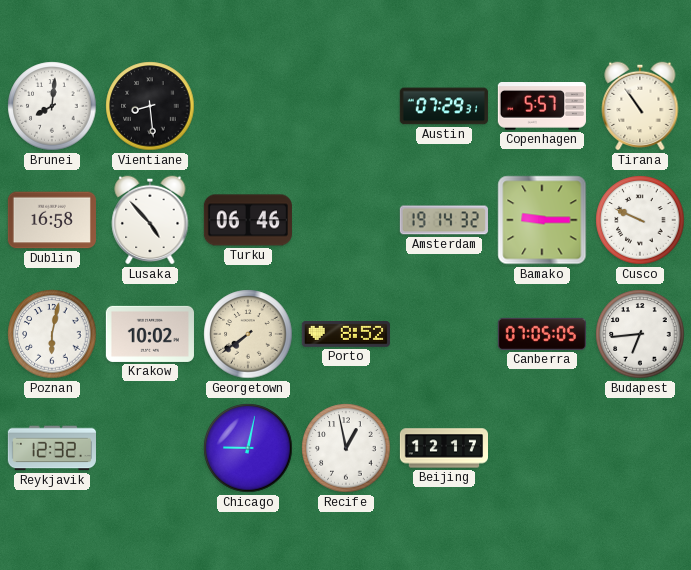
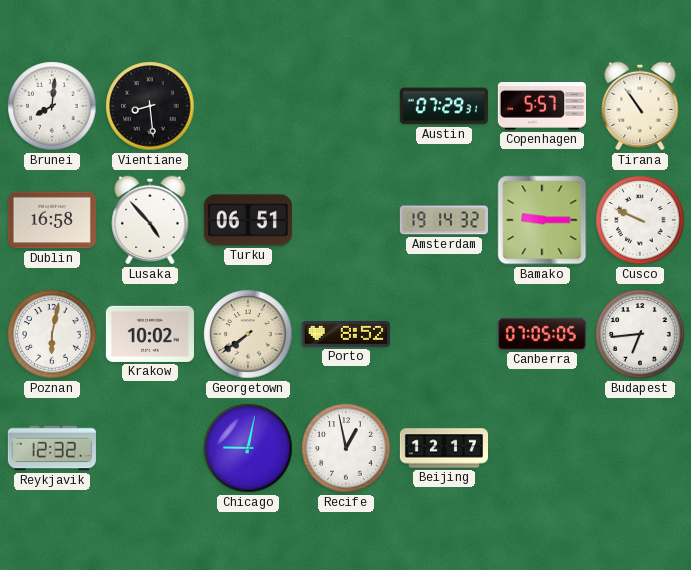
Turku: 06:46 -> 06:51 (248, 220)
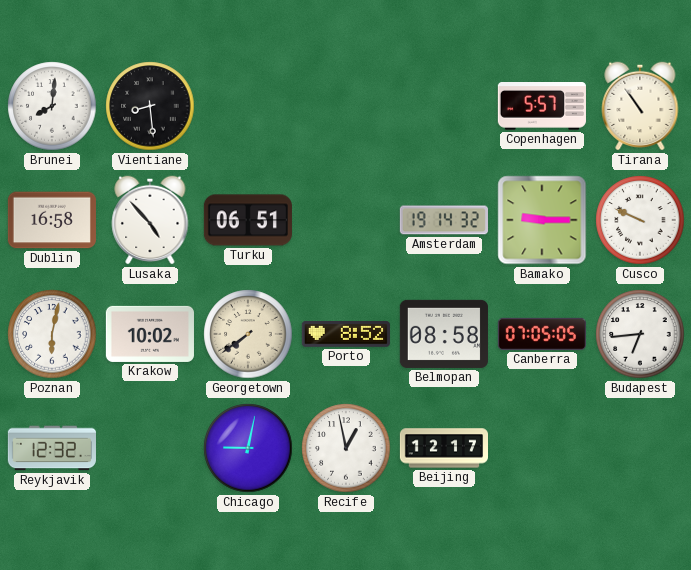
Austin: 07:29 -> none (444, 106)
Belmopan: none -> 08:58 (444, 334)
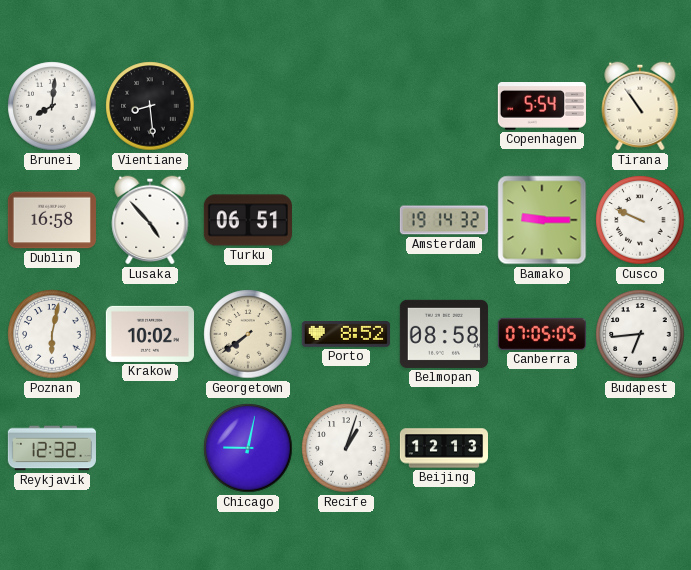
Copenhagen: 5:57 -> 5:54 (542, 106)
Recife: 12:58 -> 1:03 (346, 448)
Beijing: 12:17 -> 12:13 (443, 448)
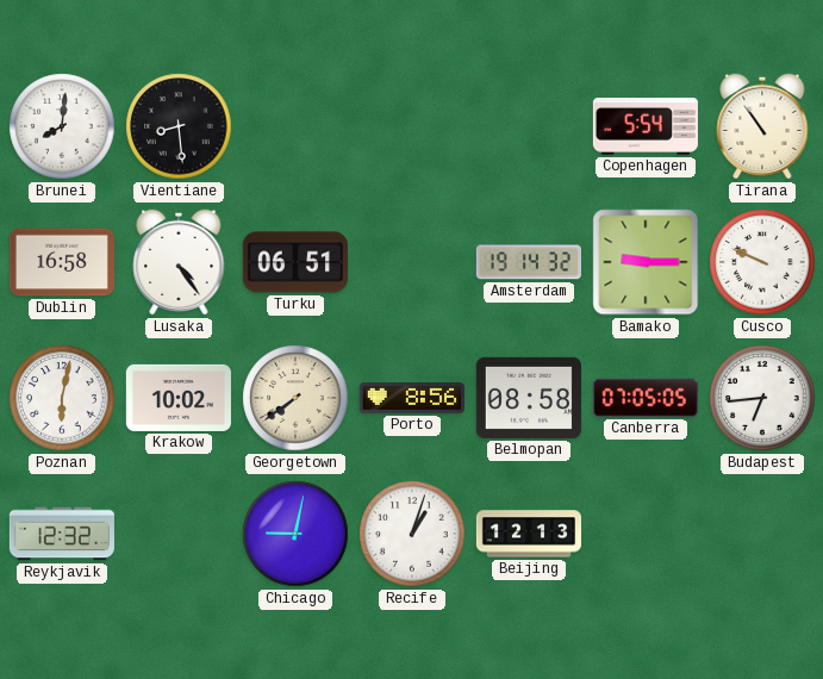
Lusaka: 4:53 -> 4:24 (179, 262)
Porto: 8:52 -> 8:56 (412, 398)
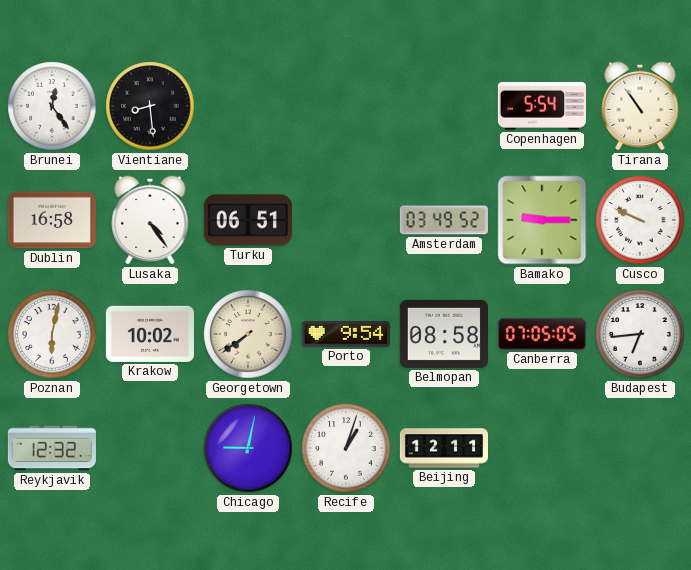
Brunei: 8:01 -> 12:24 (52, 106)
Amsterdam: 19:14 -> 03:49 (444, 220)
Porto: 8:56 -> 9:54 (346, 334)
Beijing: 12:13 -> 12:11 (443, 448)
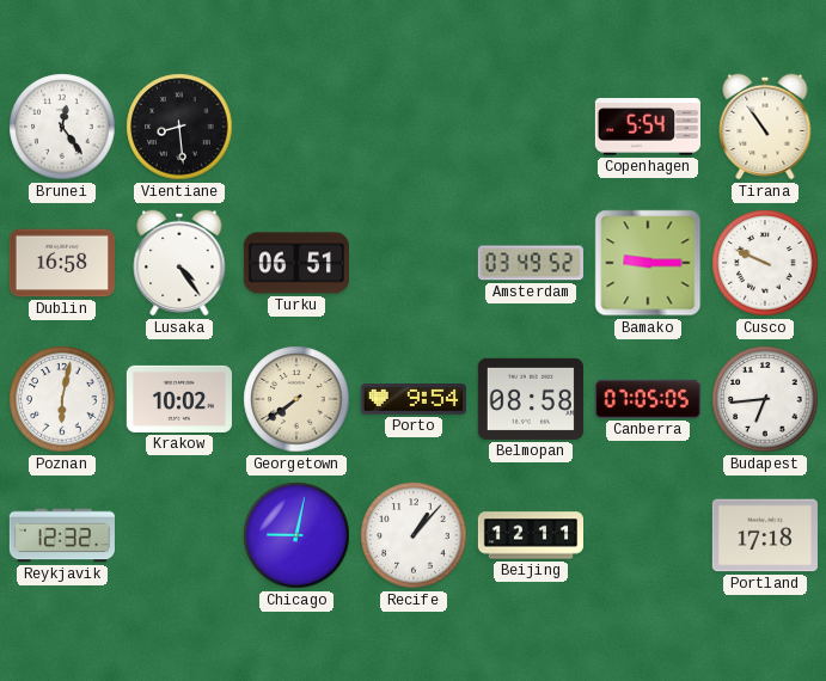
Recife: 1:03 -> 1:07 (414, 535)
Portland: none -> 17:18 (765, 535)
